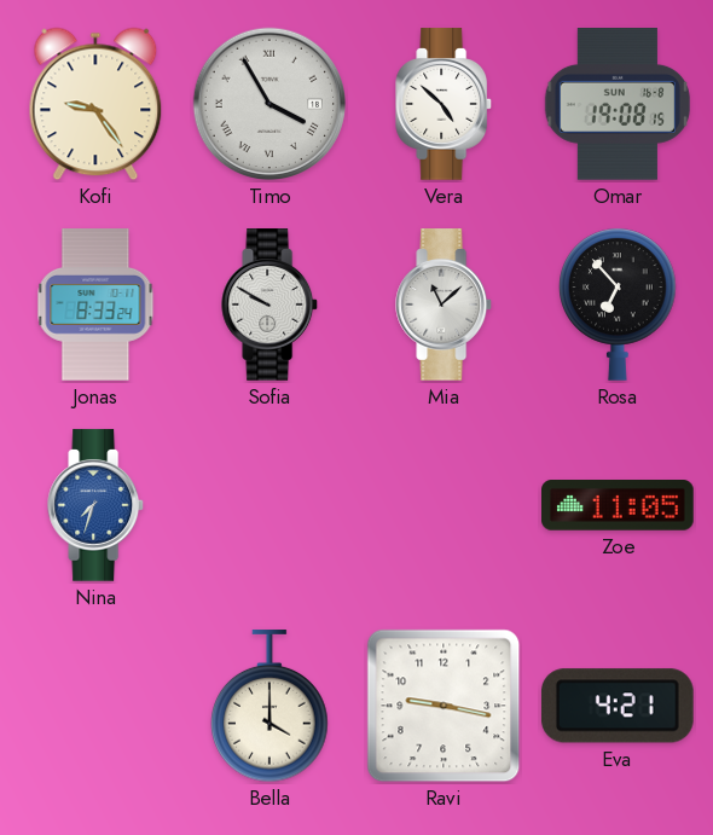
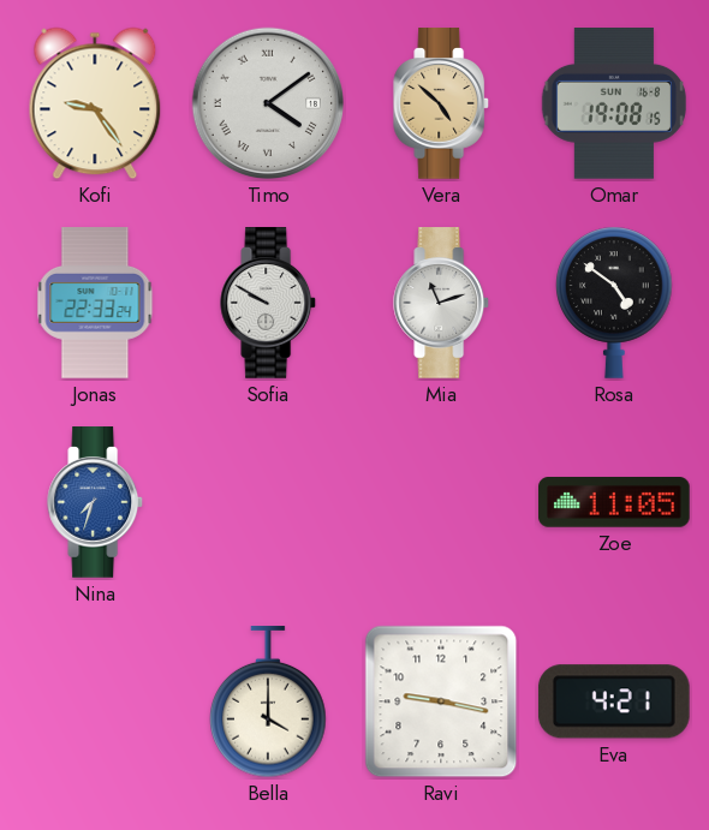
Timo: 3:55 -> 4:09 (268, 103)
Vera dial: white -> champagne (442, 103)
Jonas: 8:33 -> 22:33 (95, 303)
Mia: 11:08 -> 11:12 (442, 303)
Rosa: 6:53 -> 4:51 (614, 303)
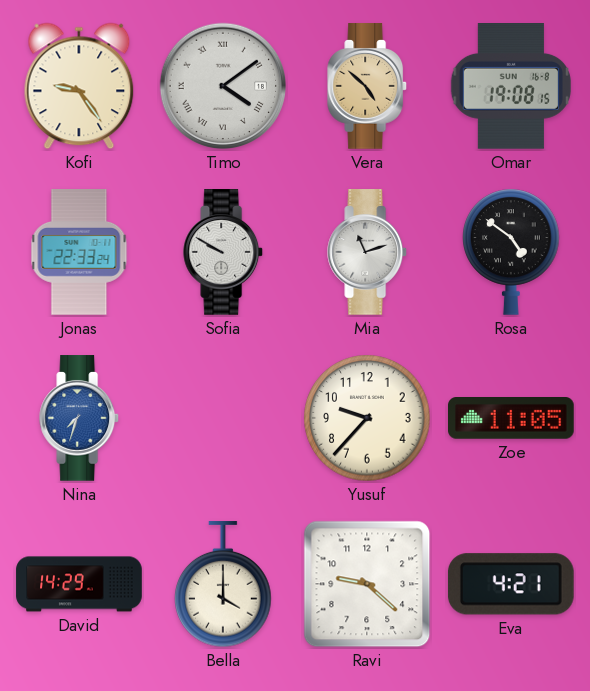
Yusuf: none -> 9:37 (367, 418)
David: none -> 14:29 (79, 584)
Ravi: 9:17 -> 9:22 (367, 584)
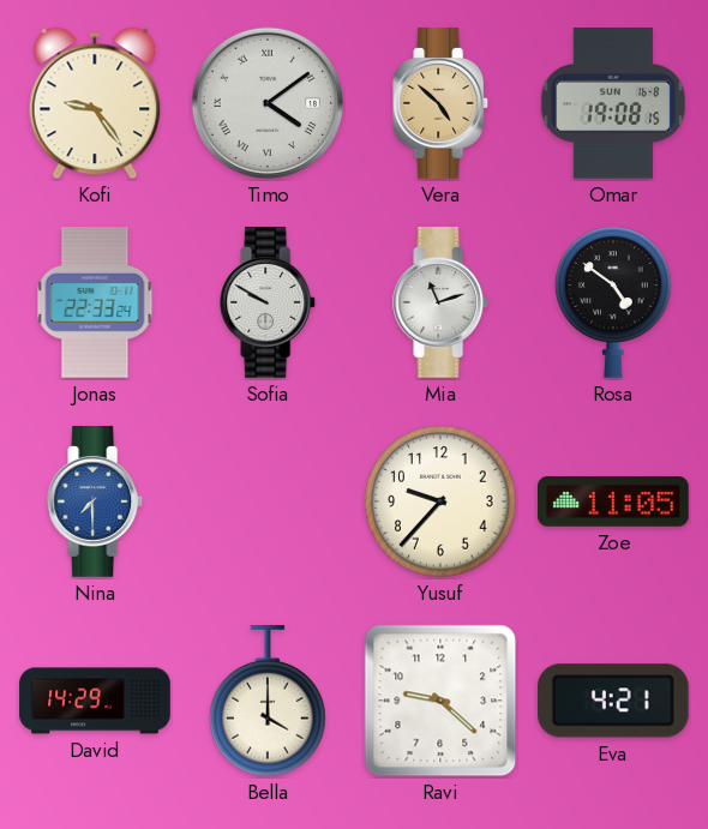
Nina: 7:33 -> 7:30 (96, 501)
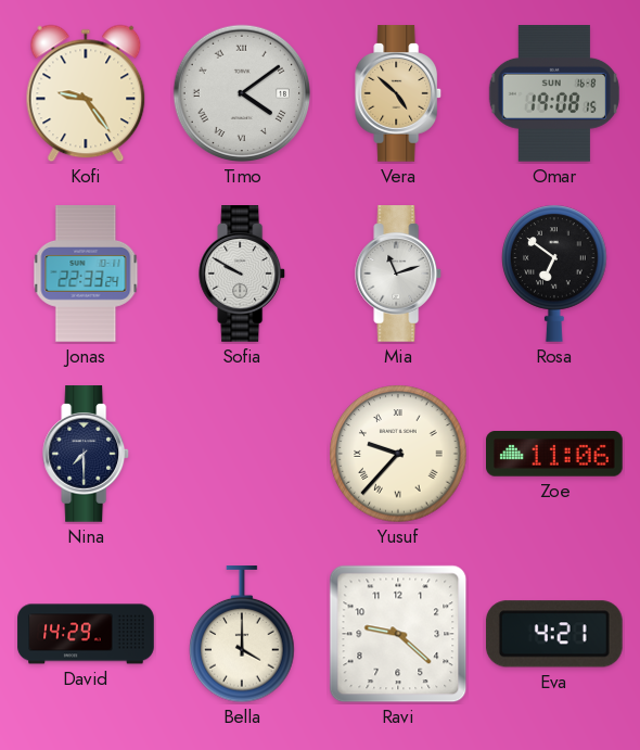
Rosa: 4:51 -> 6:51 (554, 274)
Nina dial: blue -> navy (87, 454)
Yusuf numerals: Arabic -> Roman (398, 454)
Zoe: 11:05 -> 11:06 (555, 455)
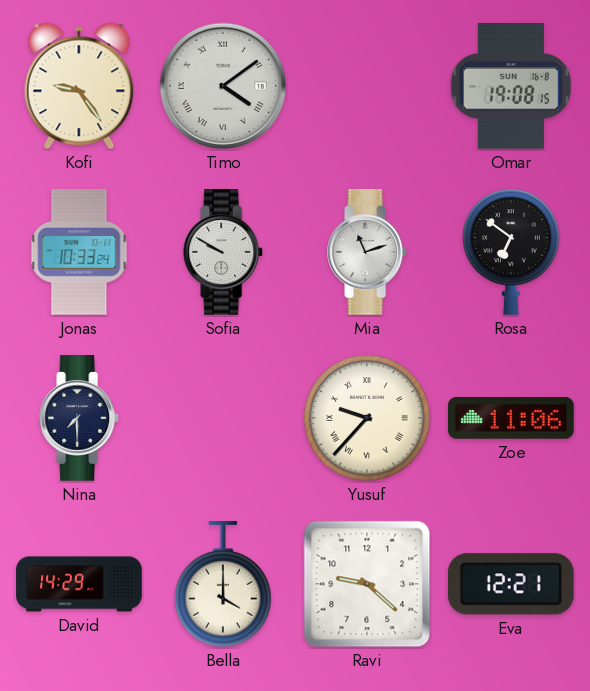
Vera: 4:52 -> none (399, 93)
Jonas: 22:33 -> 10:33 (79, 252)
Eva: 4:21 -> 12:21 (511, 584)
